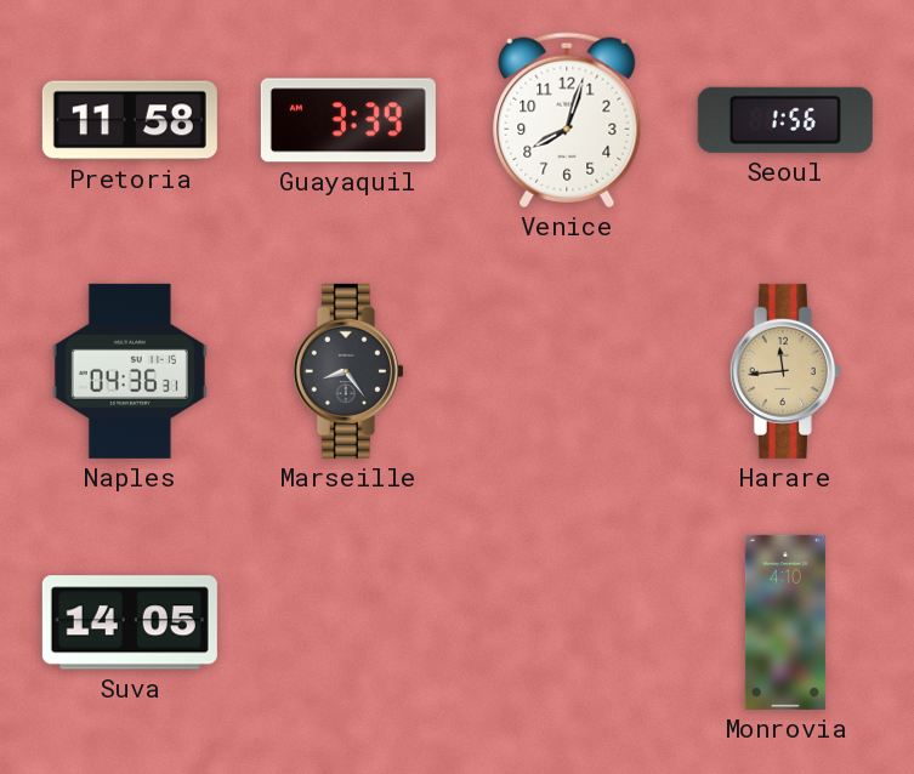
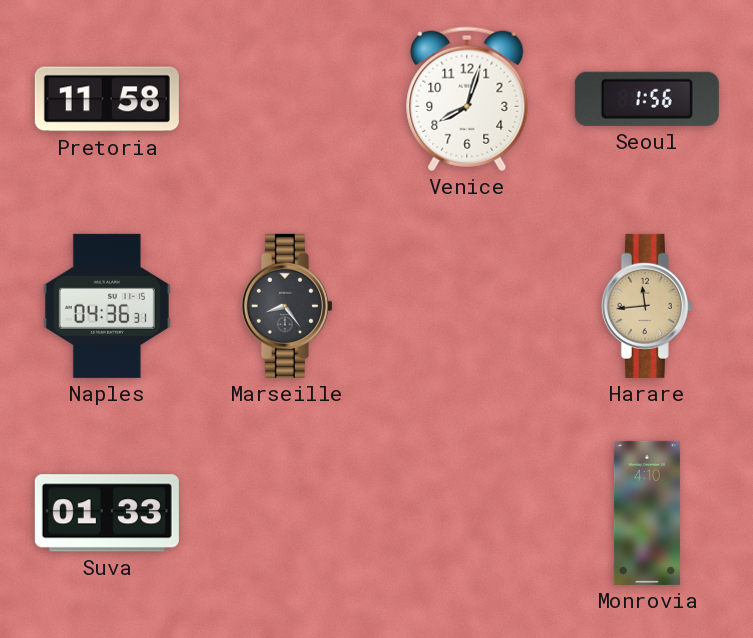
Guayaquil: 3:39 -> none (348, 120)
Suva: 14:05 -> 01:33 (107, 513)
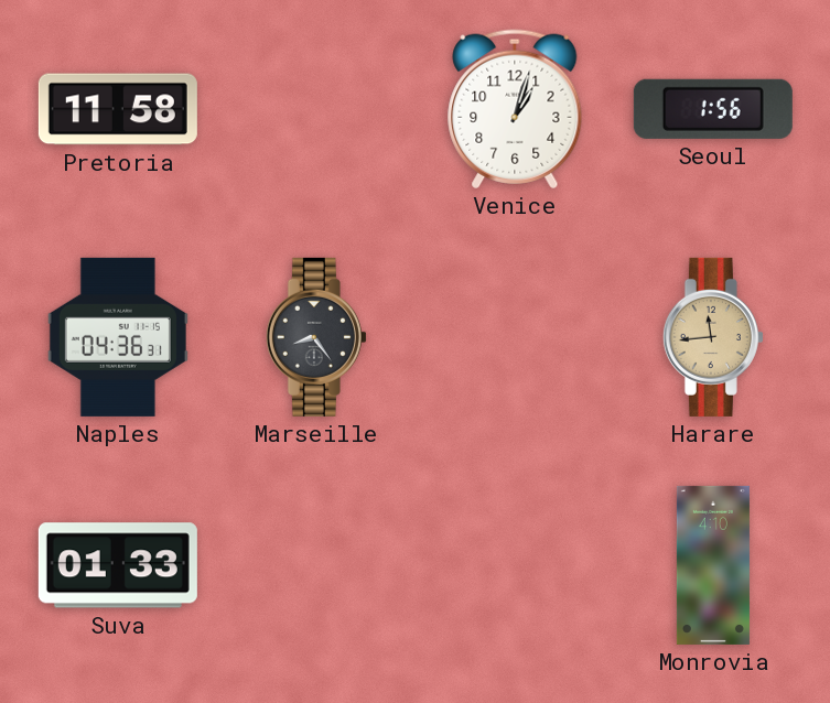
Venice: 8:03 -> 1:03 (515, 109)
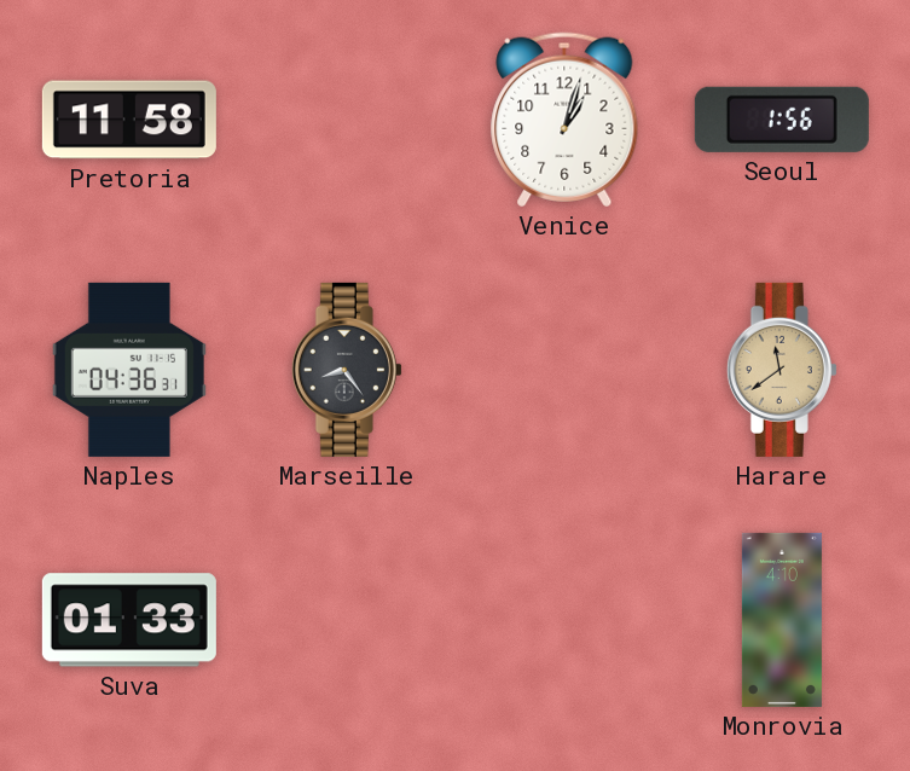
Harare: 11:44 -> 11:39 (782, 370)
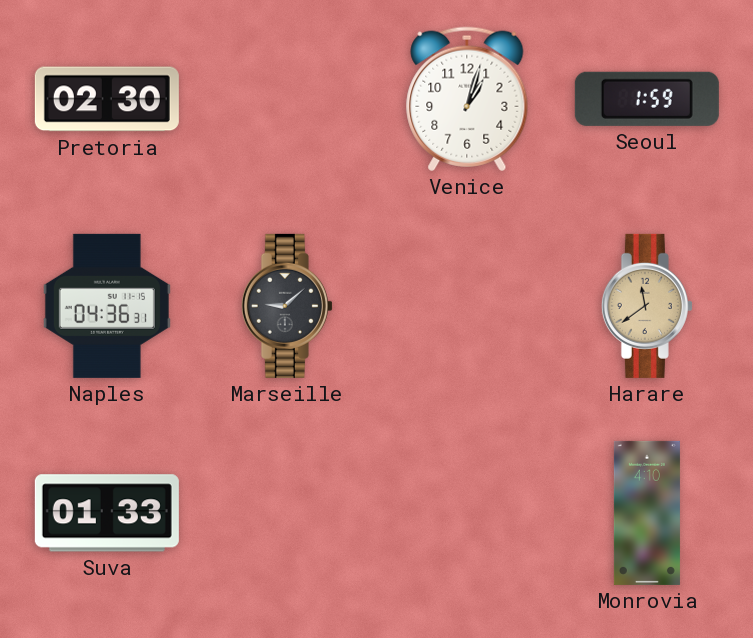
Pretoria: 11:58 -> 02:30 (107, 99)
Seoul: 1:56 -> 1:59 (647, 99)
Marseille: 8:24 -> 9:08 (287, 306)
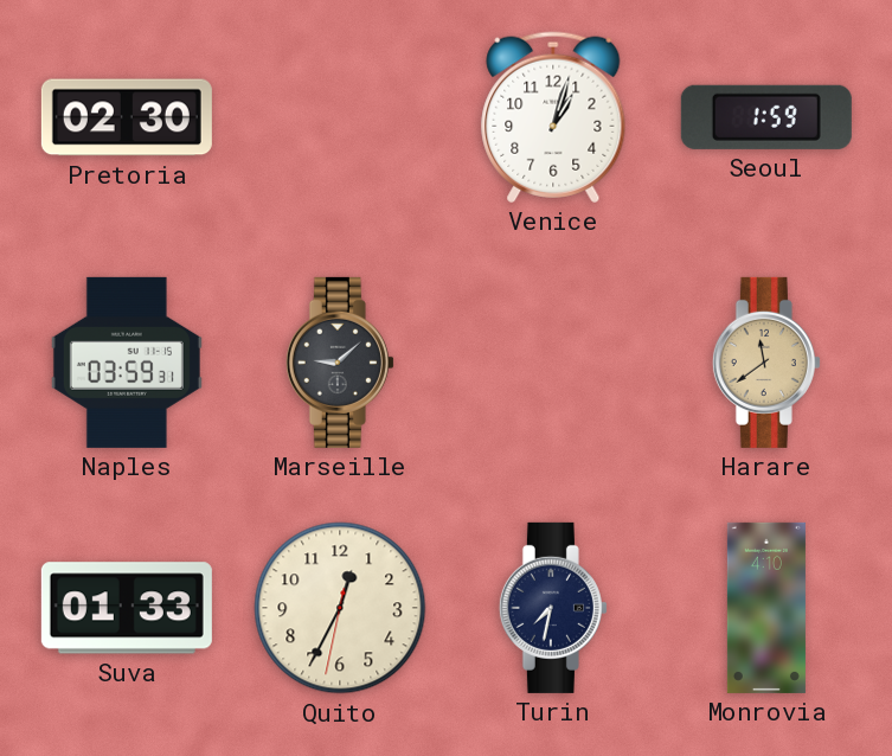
Naples: 04:36 -> 03:59 (127, 363)
Quito: none -> 12:34 (340, 608)
Turin: none -> 7:32 (553, 608)
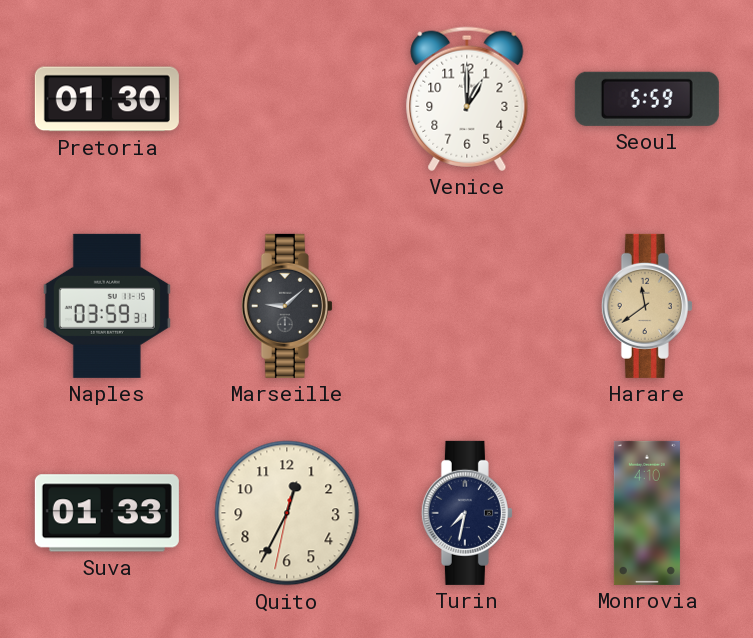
Pretoria: 02:30 -> 01:30 (107, 99)
Venice: 1:03 -> 1:00 (467, 99)
Seoul: 1:59 -> 5:59 (647, 99)
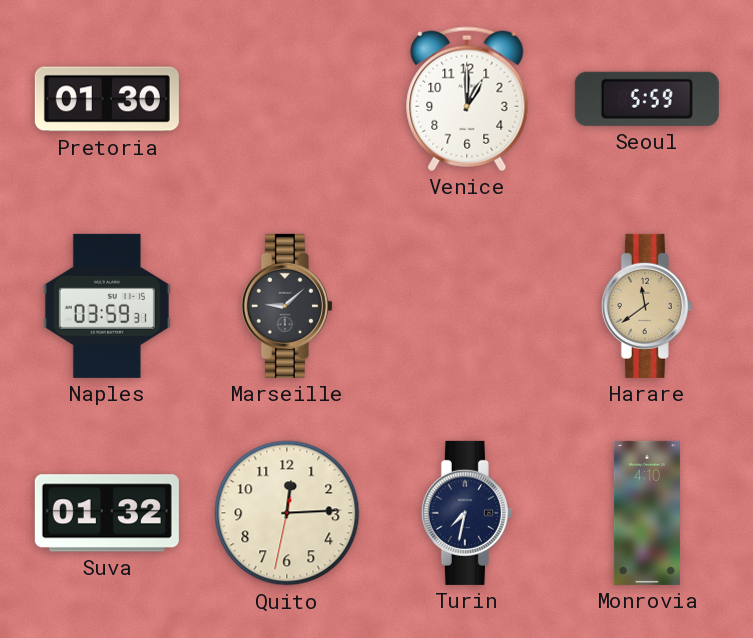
Suva: 01:33 -> 01:32 (107, 513)
Quito: 12:34 -> 12:14 (287, 513)
